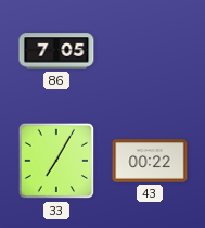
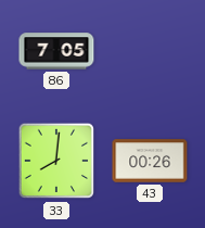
33: 7:05 -> 8:01 (56, 161)
43: 00:22 -> 00:26 (150, 161)
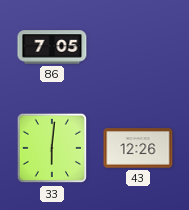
33: 8:01 -> 6:01 (52, 148)
43: 00:26 -> 12:26 (138, 148)
